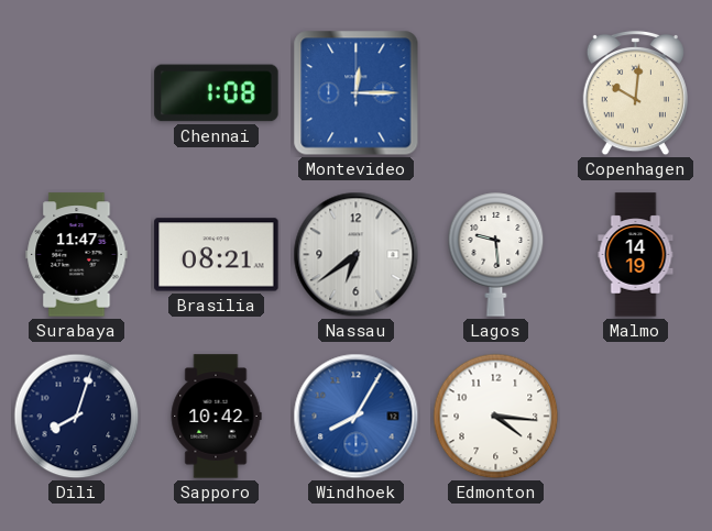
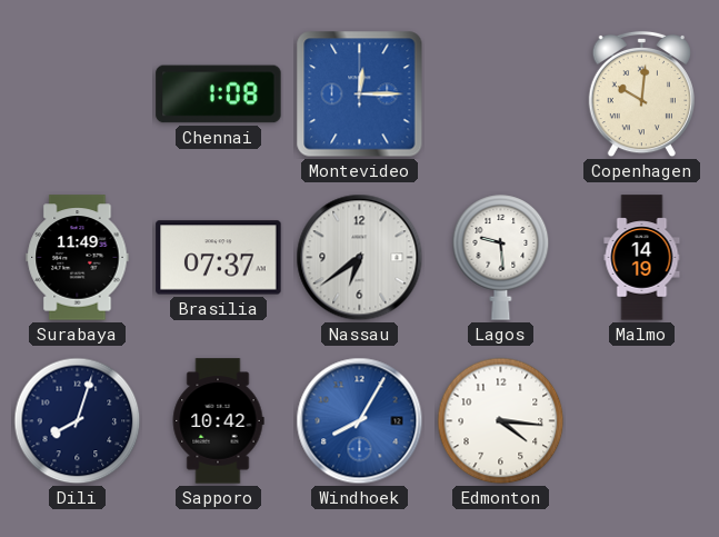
Surabaya: 11:47 -> 11:49 (78, 258)
Brasilia: 08:21 -> 07:37 (219, 258)
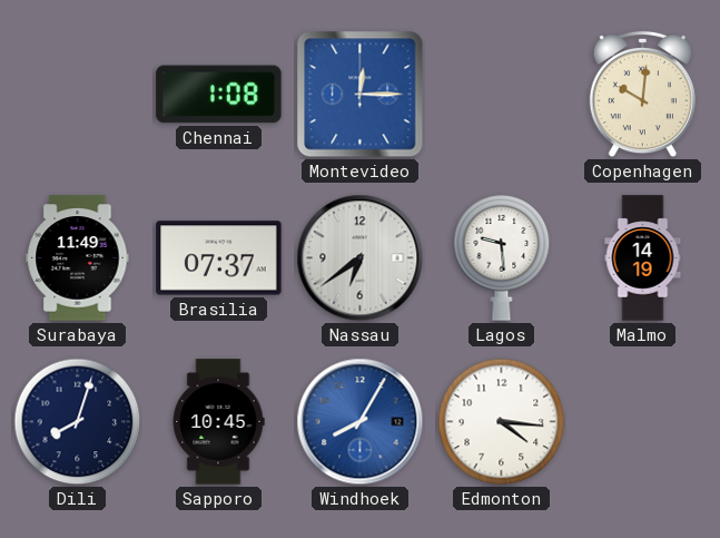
Sapporo: 10:42 -> 10:45 (218, 422)
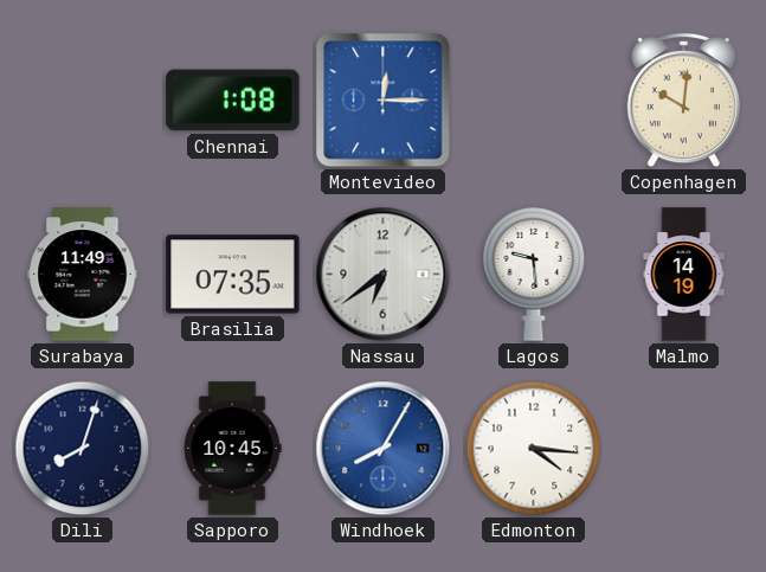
Brasilia: 07:37 -> 07:35 (233, 275)
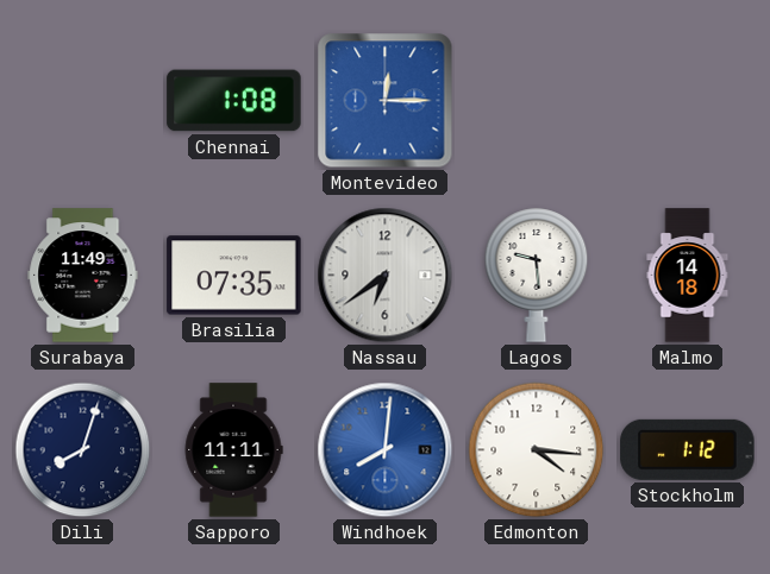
Copenhagen: 10:01 -> none (683, 101)
Malmo: 14:19 -> 14:18 (688, 276)
Sapporo: 10:45 -> 11:11 (233, 450)
Windhoek: 8:05 -> 8:01 (386, 450)
Stockholm: none -> 1:12 (688, 449)
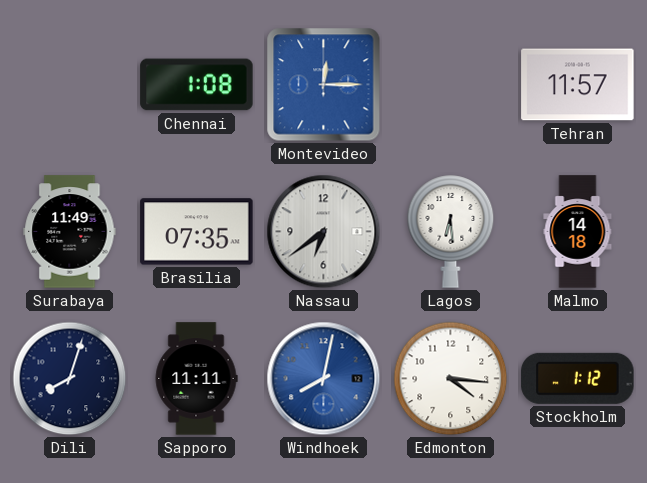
Tehran: none -> 11:57 (578, 85)
Lagos: 9:29 -> 6:29 (451, 232)
Windhoek: 8:01 -> 8:02 (324, 379)
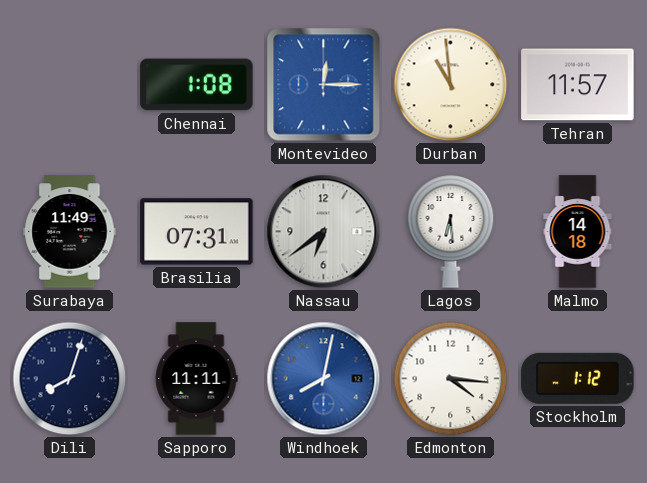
Durban: none -> 10:59 (451, 85)
Brasilia: 07:35 -> 07:31 (197, 232)
